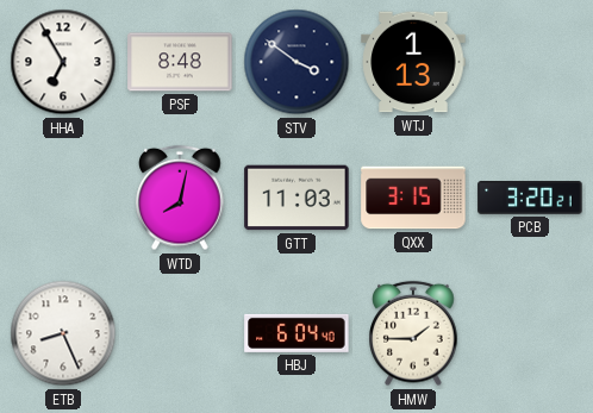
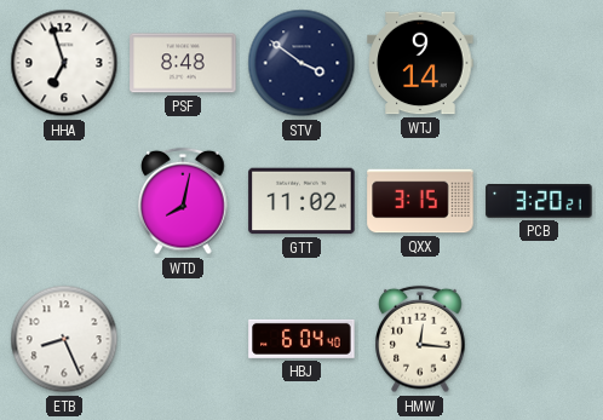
HHA: 6:55 -> 6:57 (64, 63)
WTJ: 1:13 -> 9:14 (420, 63)
GTT: 11:03 -> 11:02 (301, 201)
HMW: 1:45 -> 12:16 (420, 339)
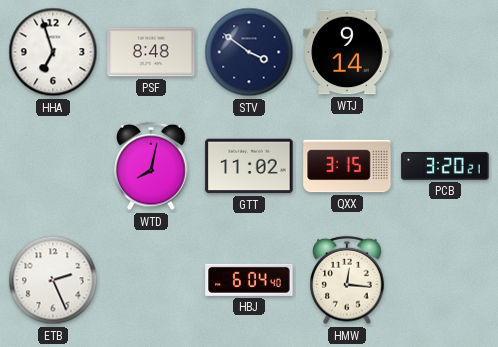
ETB: 8:26 -> 2:26 (53, 280)
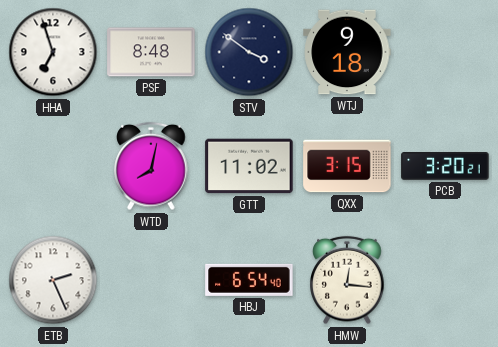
WTJ: 9:14 -> 9:18 (347, 52)
HBJ: 6:04 -> 6:54 (249, 280)
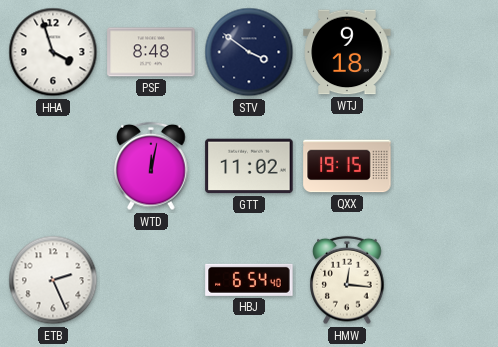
HHA: 6:57 -> 3:57 (53, 52)
WTD: 8:02 -> 12:02 (151, 166)
QXX: 3:15 -> 19:15 (347, 166)
PCB: 3:20 -> none (445, 167)
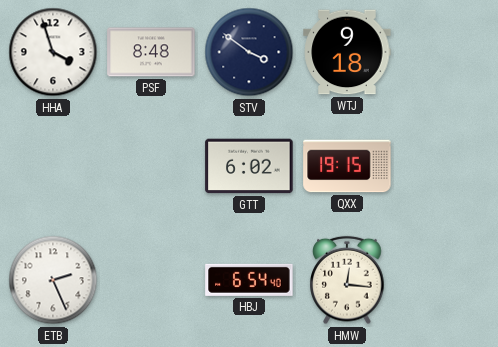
WTD: 12:02 -> none (151, 166)
GTT: 11:02 -> 6:02 (249, 166)
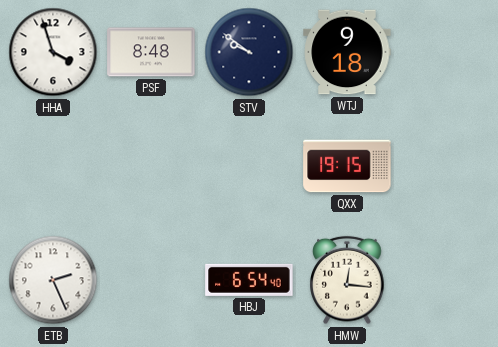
STV: 3:51 -> 9:51 (249, 52)
GTT: 6:02 -> none (249, 166)
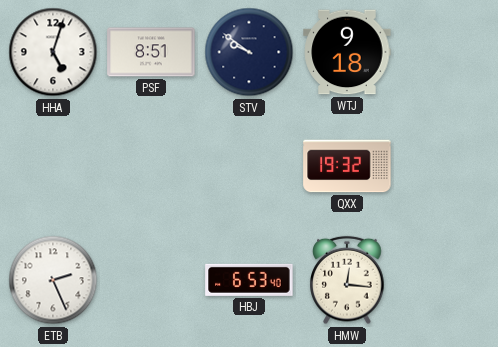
HHA: 3:57 -> 5:03 (53, 52)
PSF: 8:48 -> 8:51 (151, 52)
QXX: 19:15 -> 19:32 (347, 166)
HBJ: 6:54 -> 6:53 (249, 280)
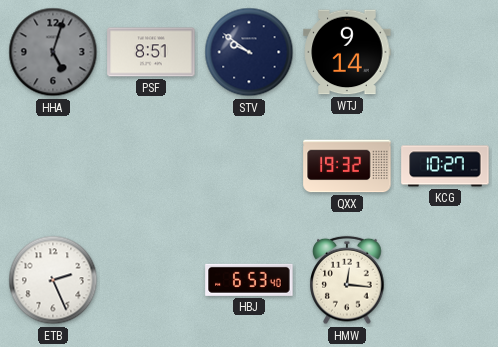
HHA dial: white -> grey (53, 52)
WTJ: 9:18 -> 9:14 (347, 52)
KCG: none -> 10:27 (445, 166)
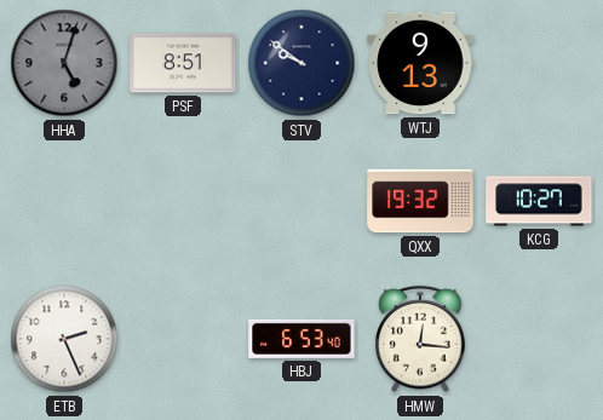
WTJ: 9:14 -> 9:13 (420, 63)
